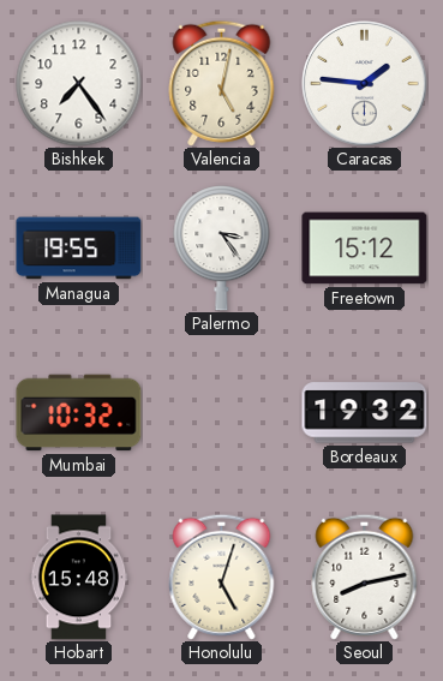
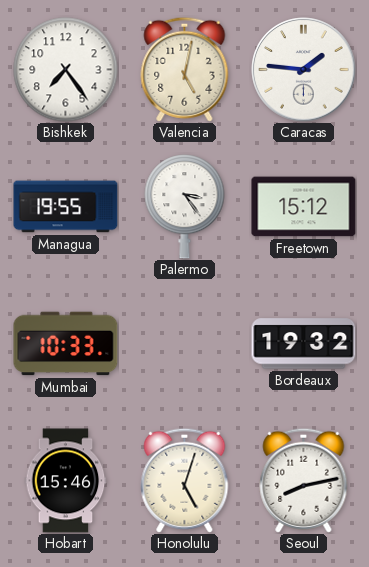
Mumbai: 10:32 -> 10:33 (66, 344)
Hobart: 15:48 -> 15:46 (66, 481)
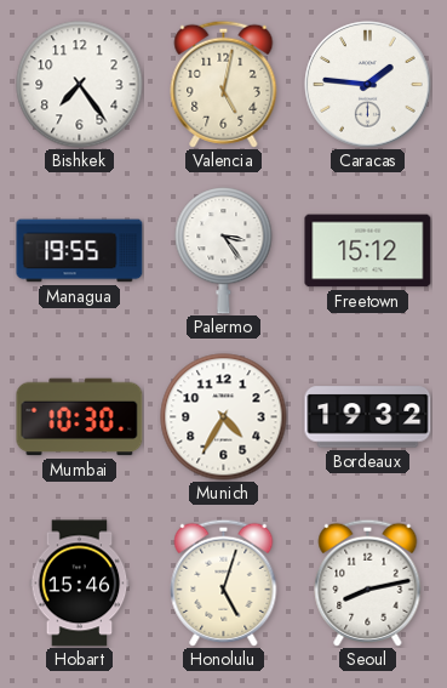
Mumbai: 10:33 -> 10:30 (80, 417)
Munich: none -> 4:35 (224, 417)
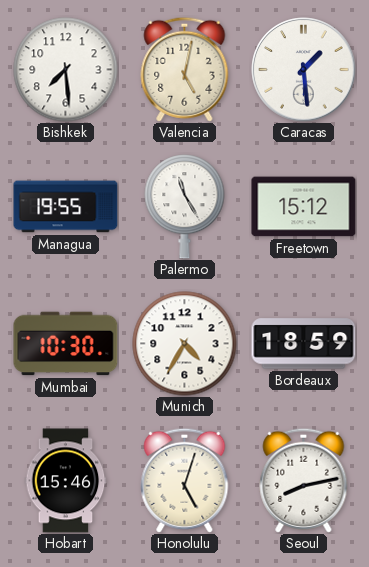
Bishkek: 7:24 -> 7:29 (66, 70)
Caracas: 1:46 -> 1:29 (304, 70)
Palermo: 3:24 -> 11:25 (185, 207)
Bordeaux: 19:32 -> 18:59 (304, 344)
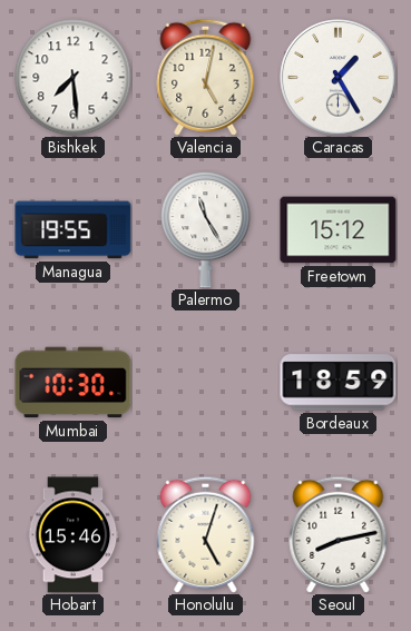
Caracas: 1:29 -> 1:25 (339, 78)
Munich: 4:35 -> none (185, 344)
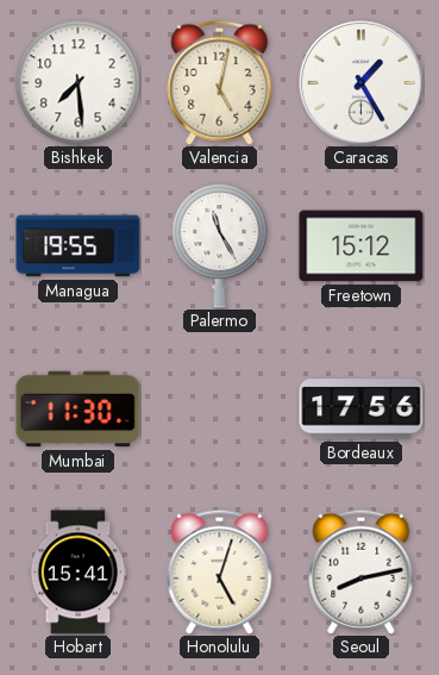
Mumbai: 10:30 -> 11:30 (79, 410)
Bordeaux: 18:59 -> 17:56 (362, 410)
Hobart: 15:46 -> 15:41 (79, 573)
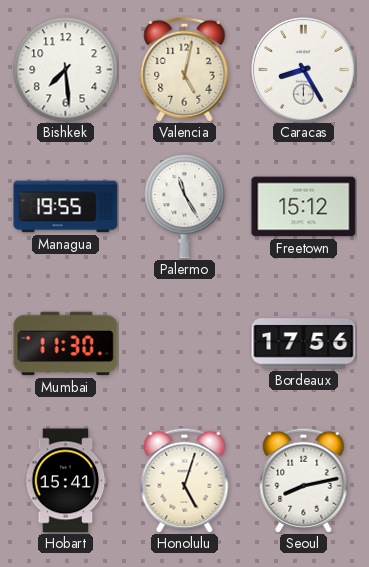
Caracas: 1:25 -> 8:25 (304, 70)
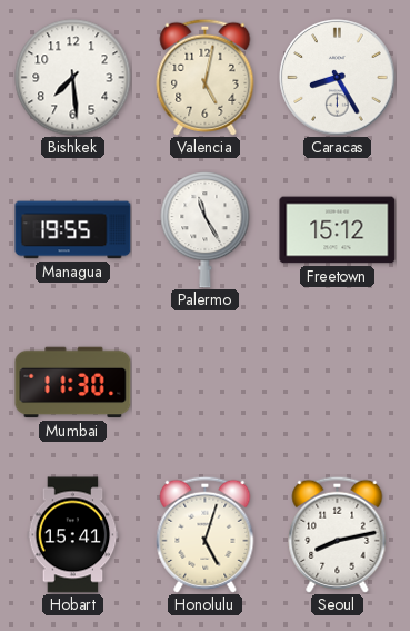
Bordeaux: 17:56 -> none (304, 344)
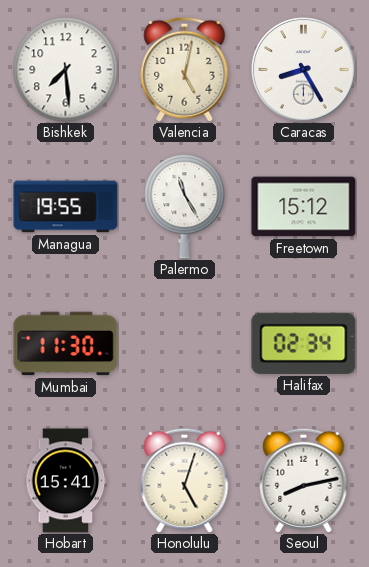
Halifax: none -> 02:34 (304, 343)
